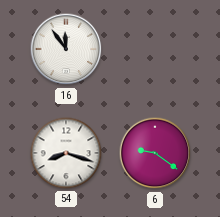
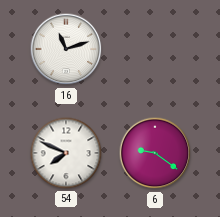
16: 11:54 -> 11:12 (66, 49)
54: 8:18 -> 7:49 (66, 153)
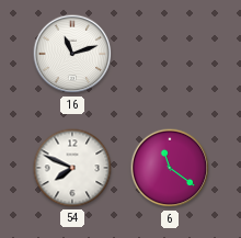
6: 9:21 -> 11:21 (170, 168)
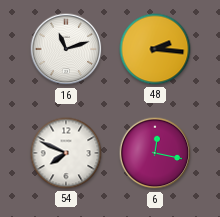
48: none -> 2:16 (155, 49)
6: 11:21 -> 12:17 (155, 153)
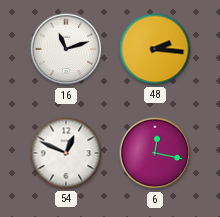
54: 7:49 -> 12:49 (66, 153)
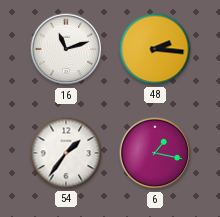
54: 12:49 -> 1:36 (66, 153)
6: 12:17 -> 1:17 (155, 153)
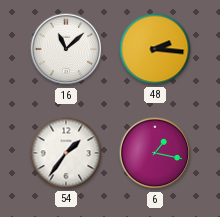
16: 11:12 -> 11:08 (66, 49)
